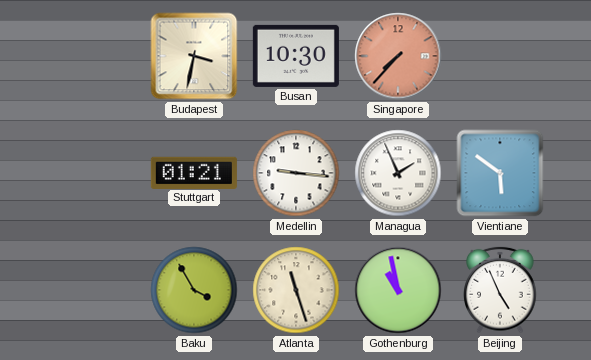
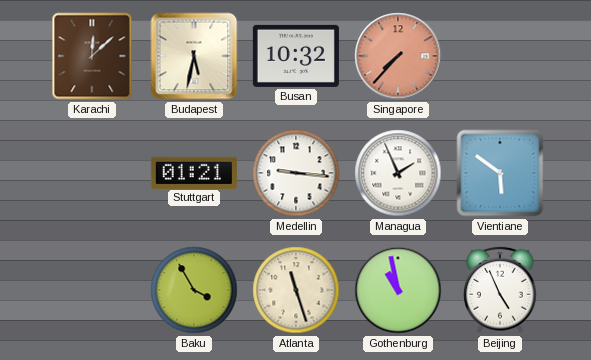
Karachi: none -> 12:08 (92, 56)
Budapest: 3:32 -> 5:32 (194, 56)
Busan: 10:30 -> 10:32 (296, 56)
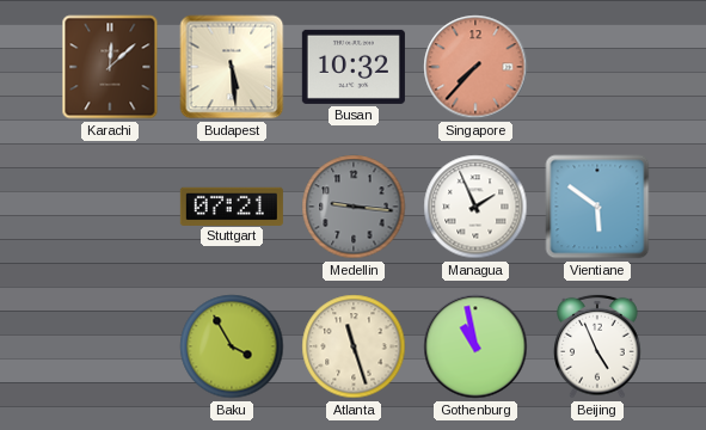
Budapest: 5:32 -> 5:29 (232, 67)
Stuttgart: 01:21 -> 07:21 (232, 205)
Medellin dial: white -> grey (354, 207)
